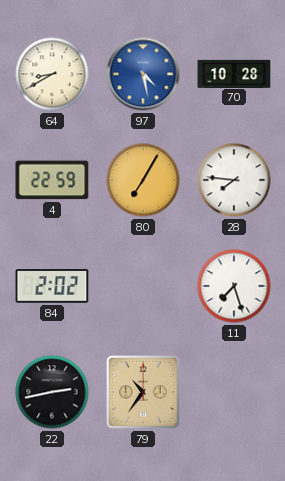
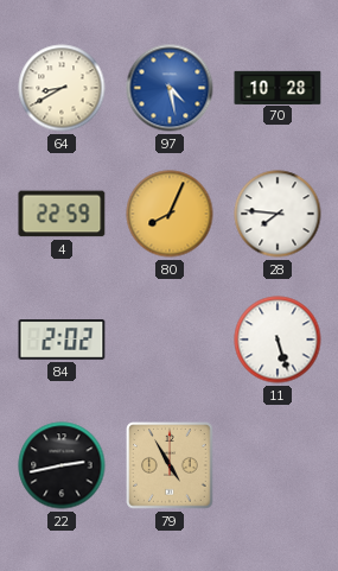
80: 7:05 -> 8:04 (170, 214)
11: 7:27 -> 5:27 (278, 340)
79: 10:36 -> 4:55 (170, 465)
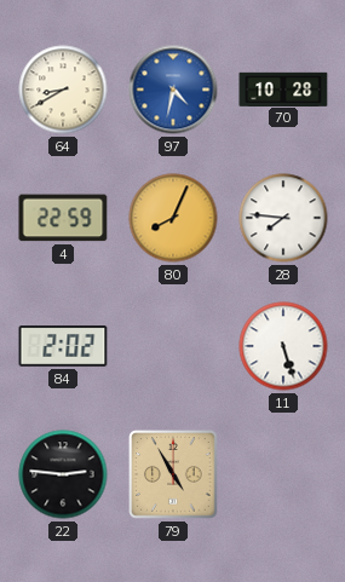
97: 4:28 -> 4:32 (173, 90)
22: 2:43 -> 2:46 (63, 474)
